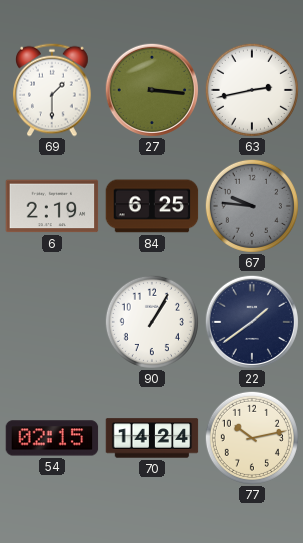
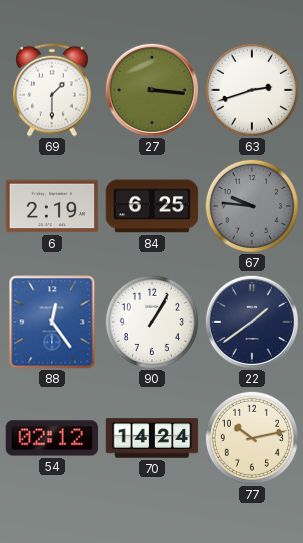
63: 2:43 -> 2:42 (252, 90)
88: none -> 12:24 (52, 322)
54: 02:15 -> 02:12 (52, 438)
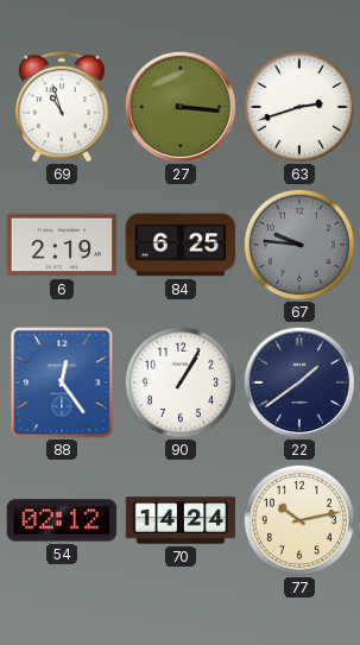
69: 1:30 -> 10:57 (63, 107)
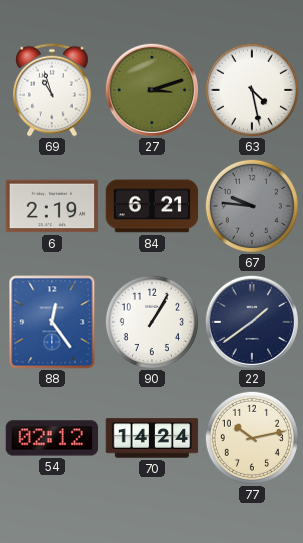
27: 3:16 -> 3:12 (152, 90)
63: 2:42 -> 4:28 (252, 90)
84: 6:25 -> 6:21 (152, 206)
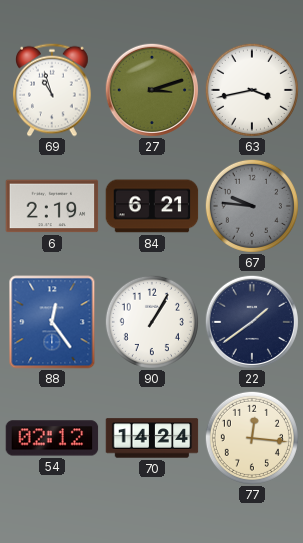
63: 4:28 -> 3:43 (252, 90)
77: 10:13 -> 12:16 (252, 438)
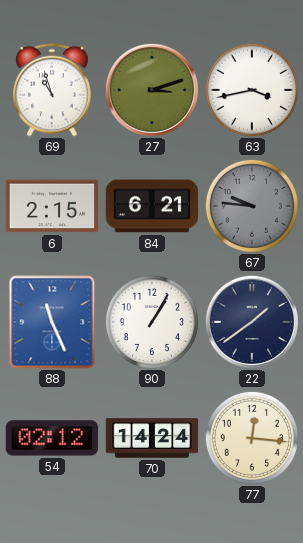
6: 2:19 -> 2:15 (52, 206)
88: 12:24 -> 11:26 (52, 322)
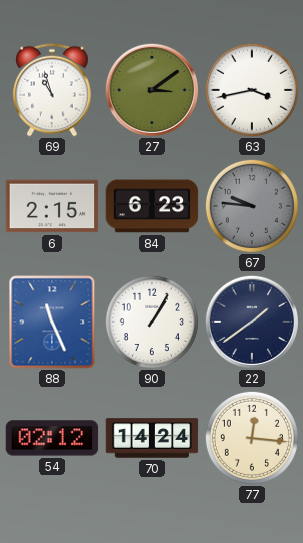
27: 3:12 -> 3:09 (152, 90)
84: 6:21 -> 6:23 (152, 206)
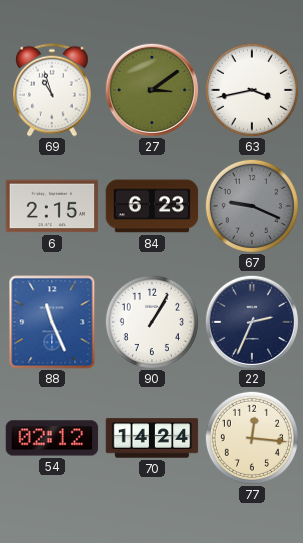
67: 9:46 -> 9:19 (252, 206)
22: 1:39 -> 2:34 (252, 322)
